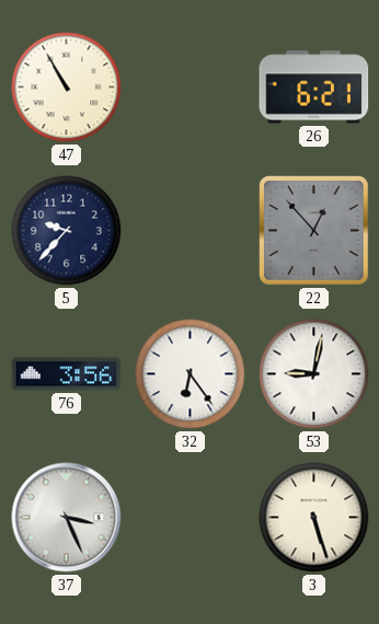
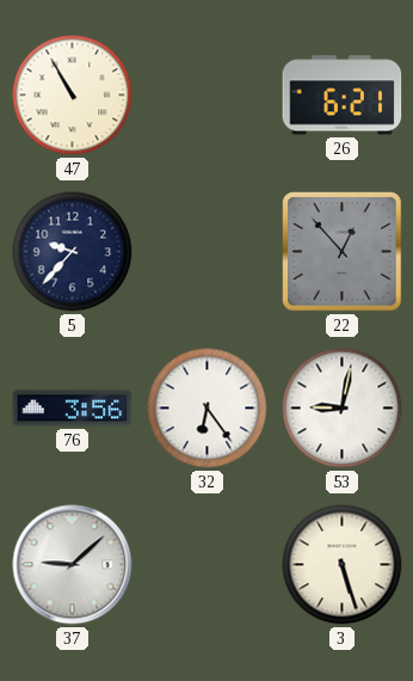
37: 3:26 -> 9:08 (73, 565)
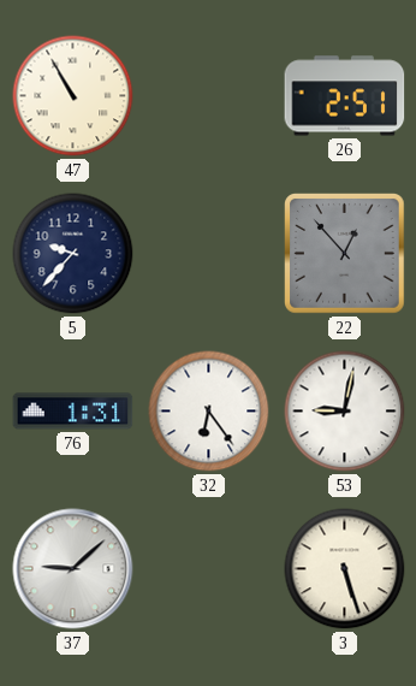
26: 6:21 -> 2:51 (345, 96)
76: 3:56 -> 1:31 (73, 412)
